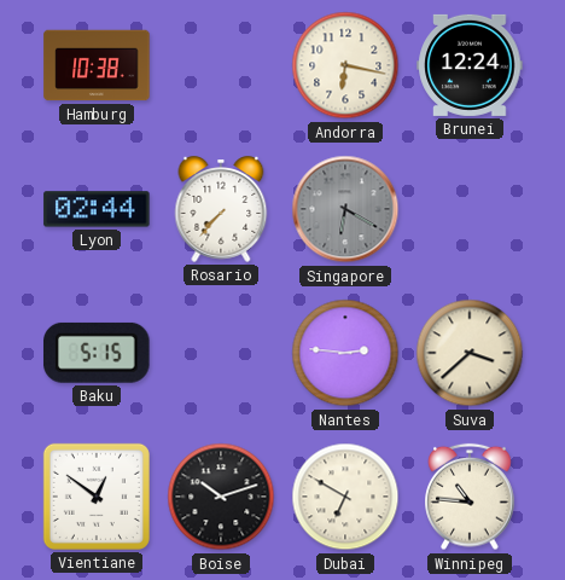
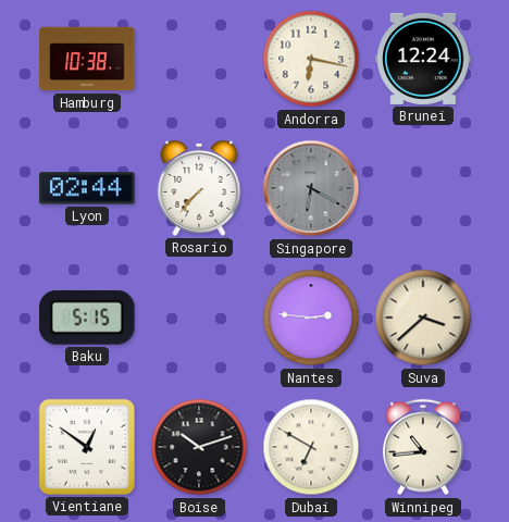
Winnipeg: 10:46 -> 10:44 (423, 447)
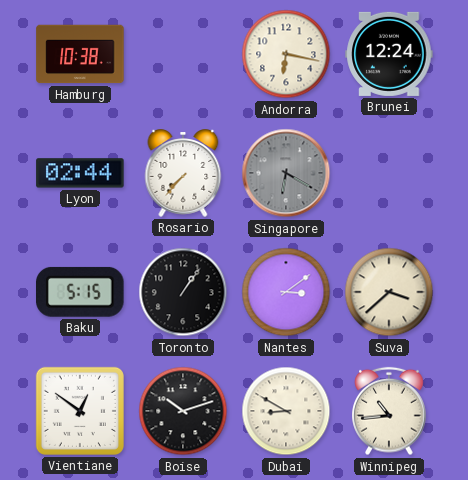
Toronto: none -> 1:06 (183, 292)
Nantes: 2:46 -> 3:09 (286, 292)
Dubai: 6:50 -> 8:50 (286, 411)
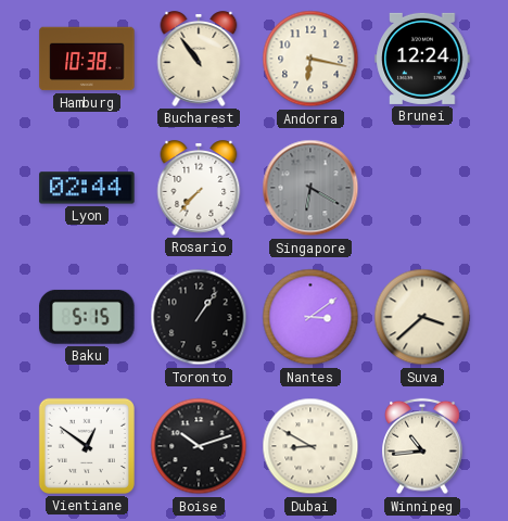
Bucharest: none -> 10:54 (199, 59)
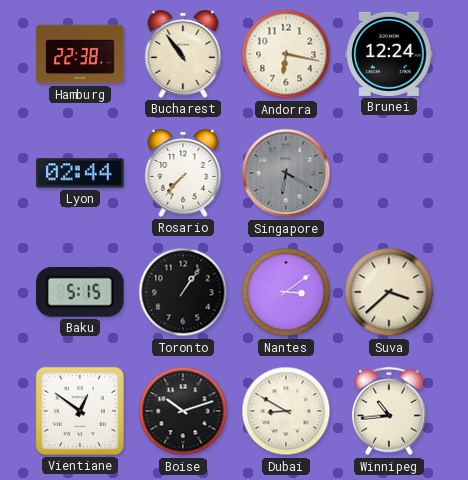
Hamburg: 10:38 -> 22:38 (80, 54)
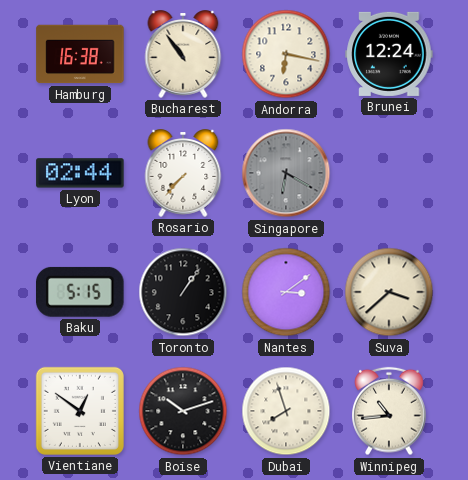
Hamburg: 22:38 -> 16:38 (80, 54)
Dubai: 8:50 -> 7:57 (286, 411)
